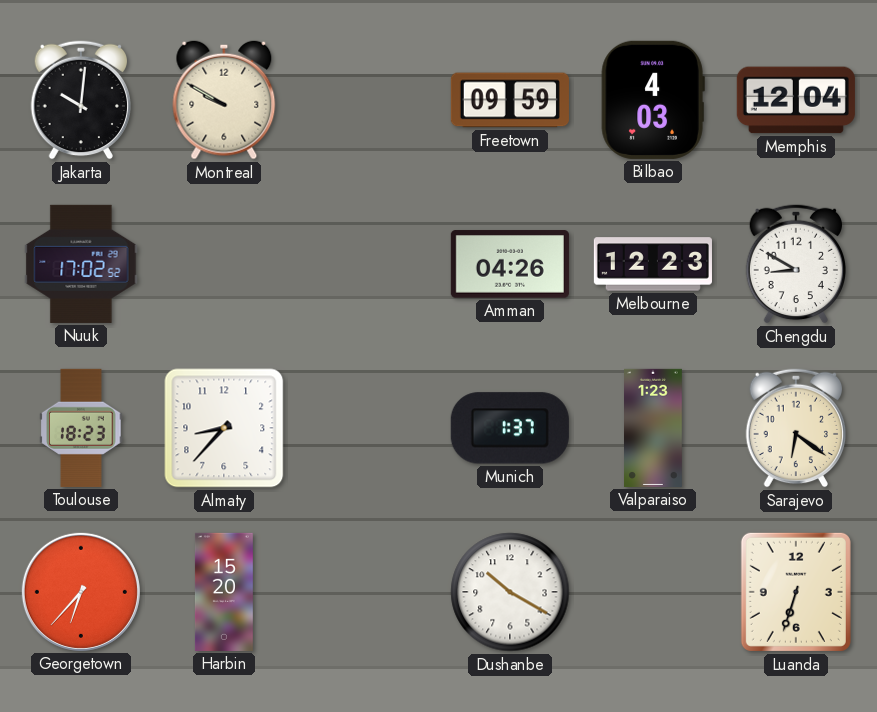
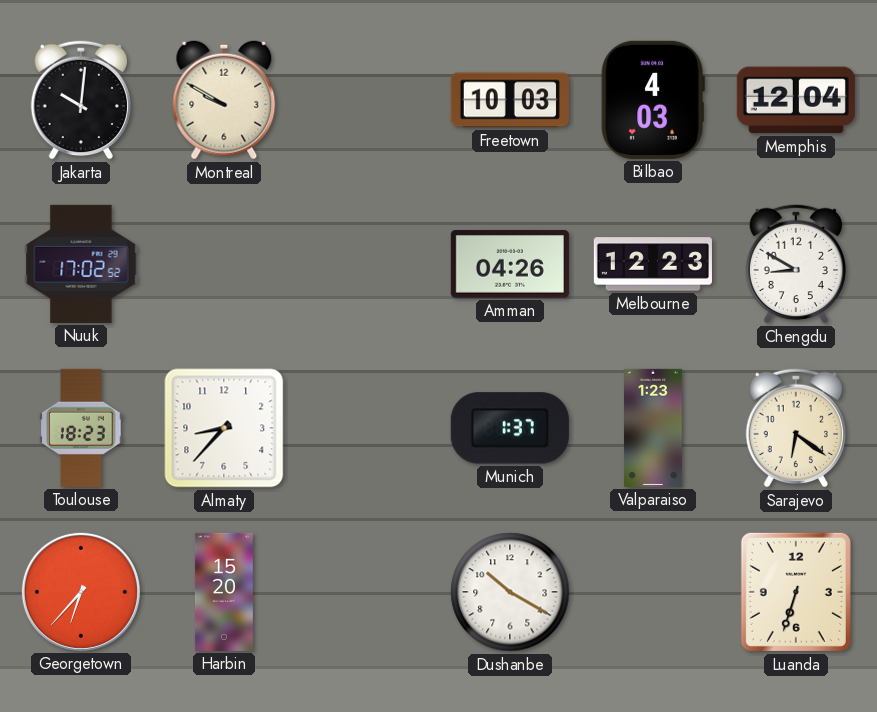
Freetown: 09:59 -> 10:03 (510, 100)
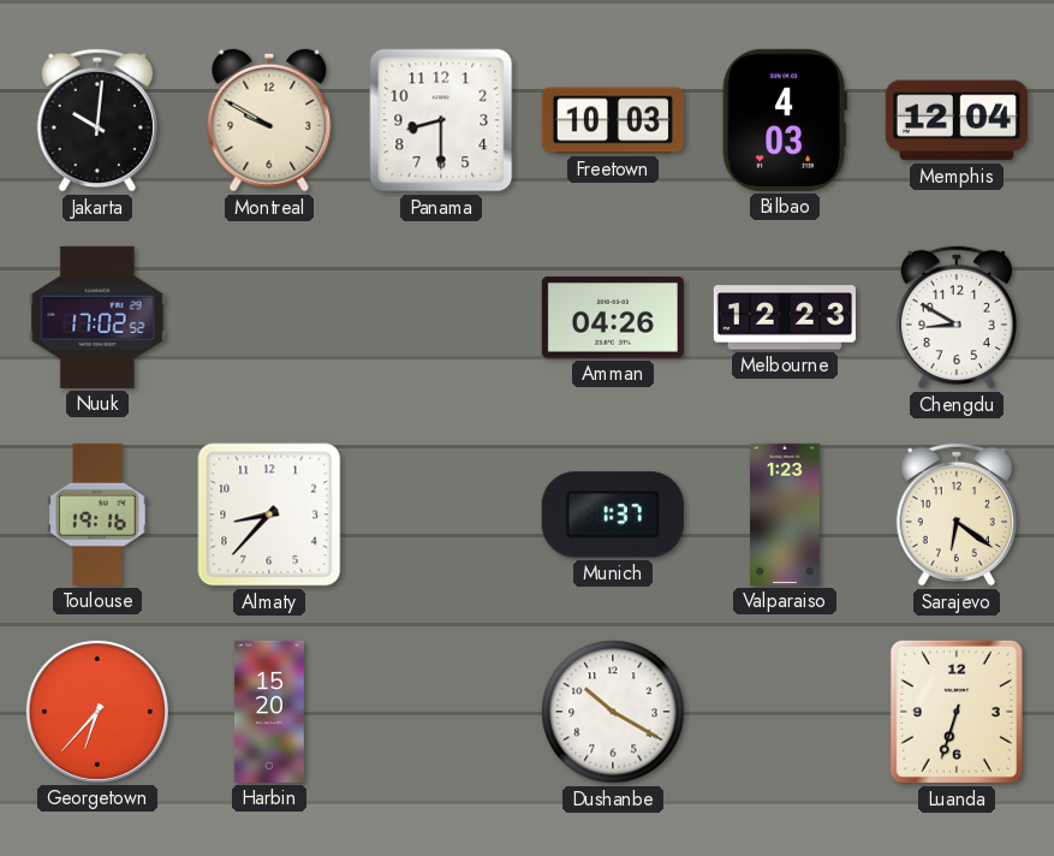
Panama: none -> 8:30 (441, 120)
Toulouse: 18:23 -> 19:16 (97, 515)
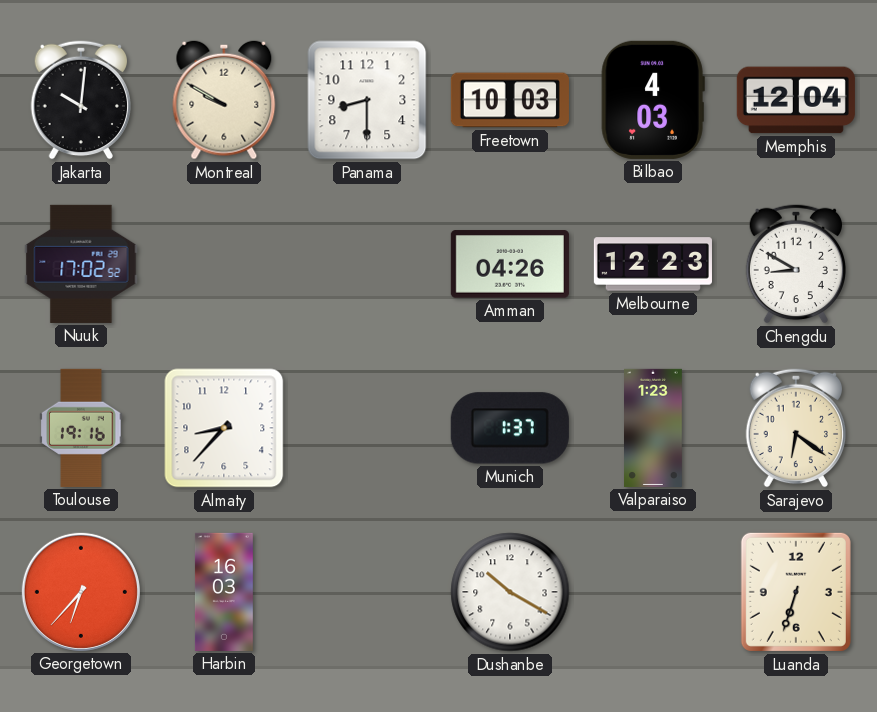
Harbin: 15:20 -> 16:03 (224, 592)
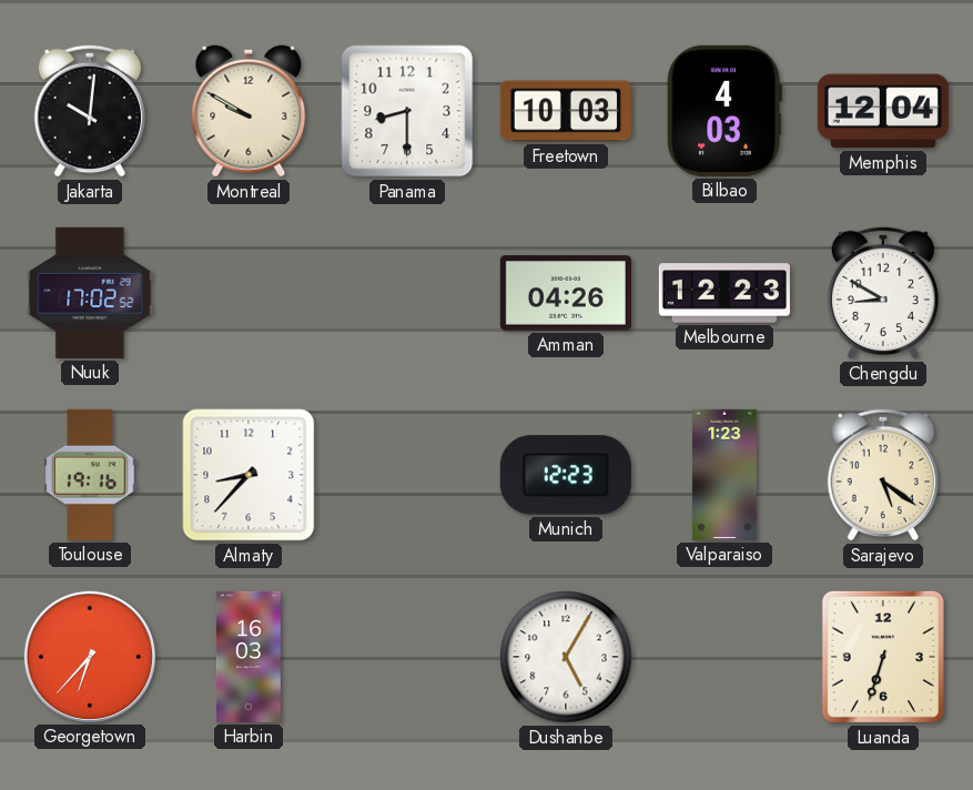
Munich: 1:37 -> 12:23 (566, 475)
Sarajevo: 6:21 -> 5:21 (882, 475)
Dushanbe: 10:20 -> 5:05 (566, 657)
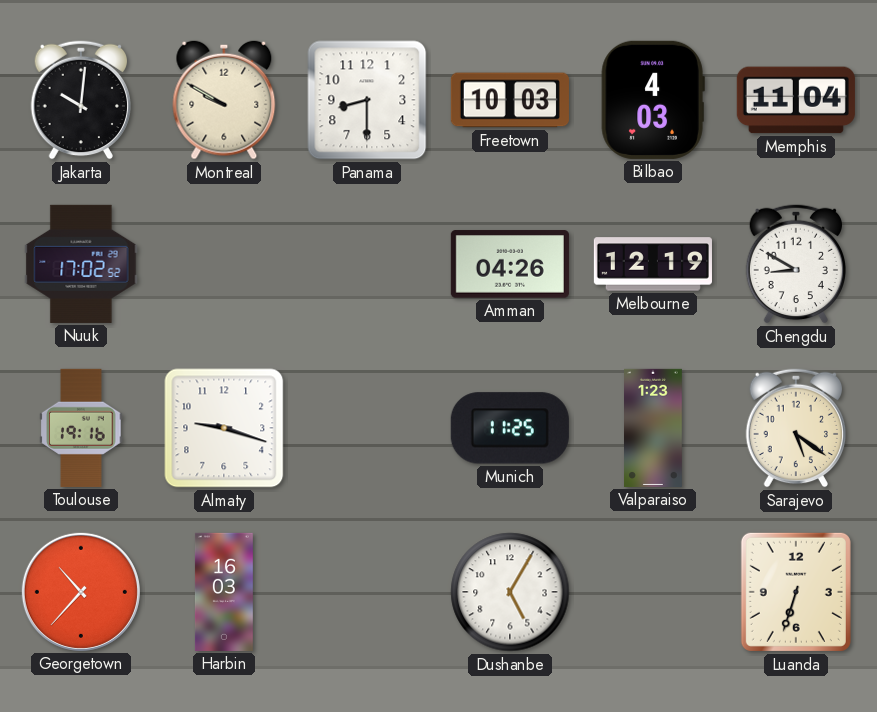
Memphis: 12:04 -> 11:04 (796, 100)
Melbourne: 12:23 -> 12:19 (653, 264)
Almaty: 8:37 -> 9:18 (224, 428)
Munich: 12:23 -> 11:25 (510, 428)
Georgetown: 6:37 -> 10:37 (81, 592)
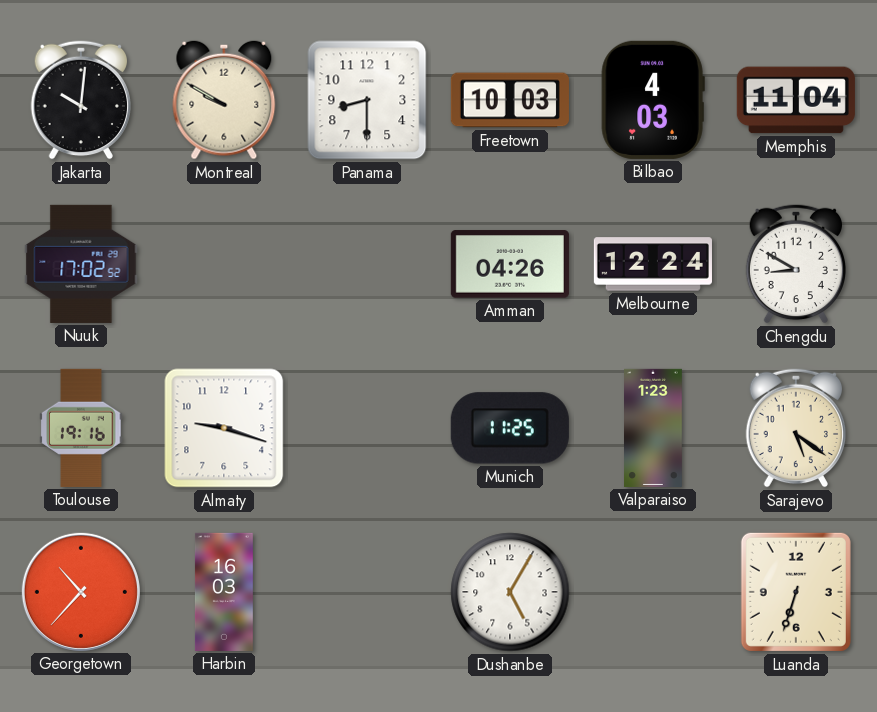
Melbourne: 12:19 -> 12:24 (653, 264)
